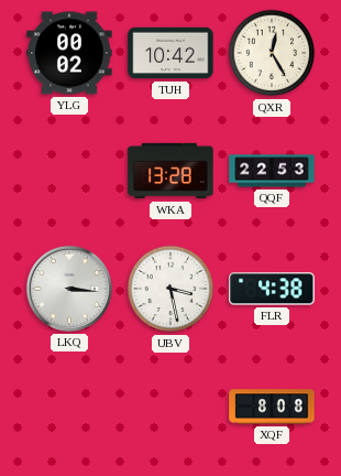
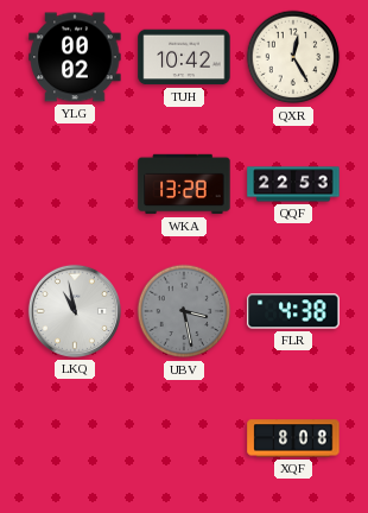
LKQ: 3:16 -> 10:58 (75, 311)
UBV dial: white -> grey (184, 311)
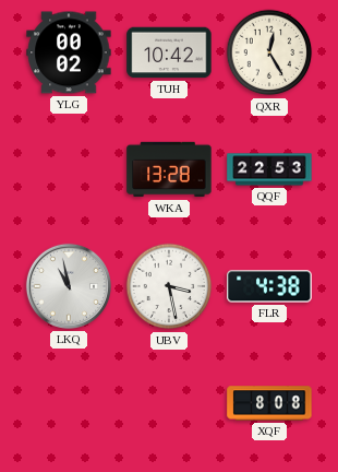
UBV dial: grey -> white (169, 286)
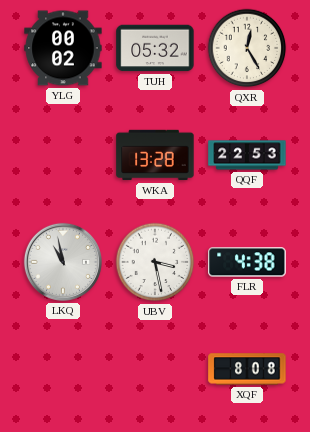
TUH: 10:42 -> 05:32 (155, 48)
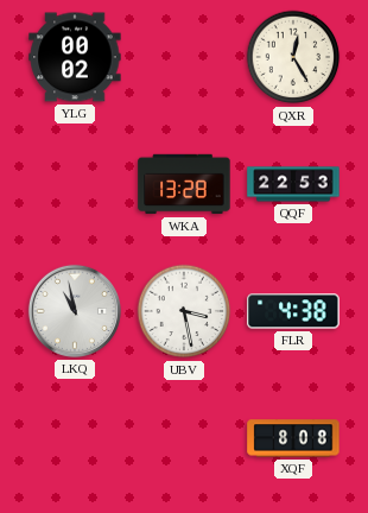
TUH: 05:32 -> none (155, 48)
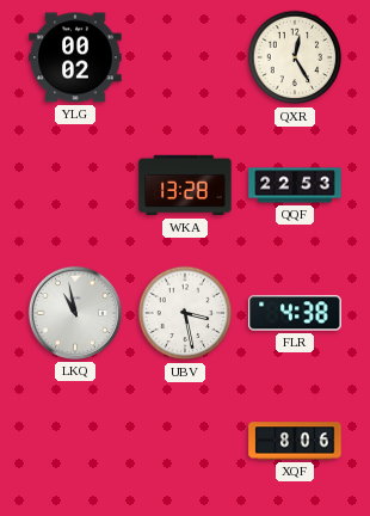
XQF: 8:08 -> 8:06 (295, 441)
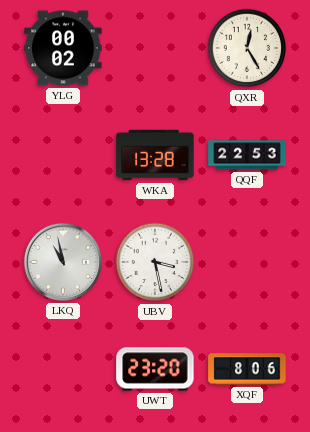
FLR: 4:38 -> none (295, 313)
UWT: none -> 23:20 (155, 369)
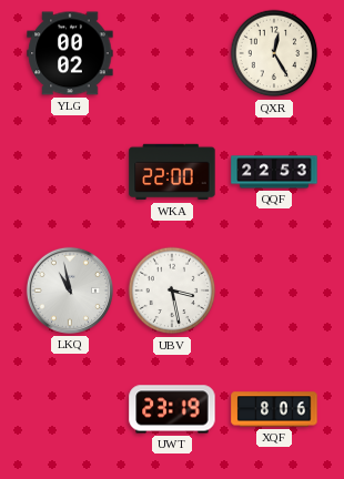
WKA: 13:28 -> 22:00 (172, 172)
UWT: 23:20 -> 23:19 (172, 409)
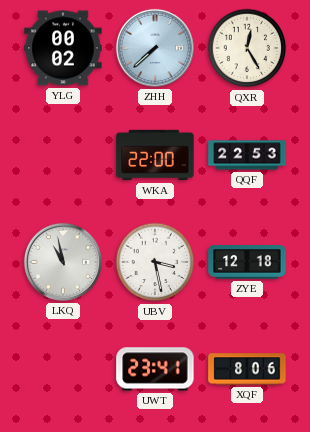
ZHH: none -> 7:38 (155, 48)
ZYE: none -> 12:18 (247, 262)
UWT: 23:19 -> 23:41 (155, 369)
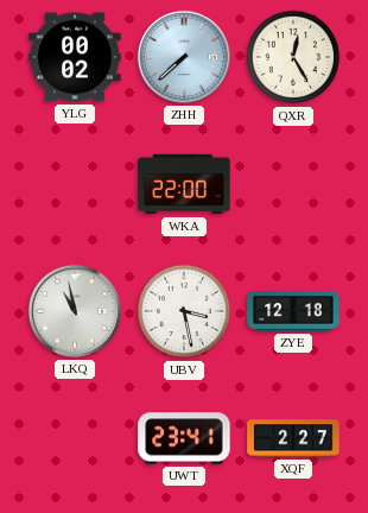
QQF: 22:53 -> none (247, 155)
XQF: 8:06 -> 2:27 (293, 438)
